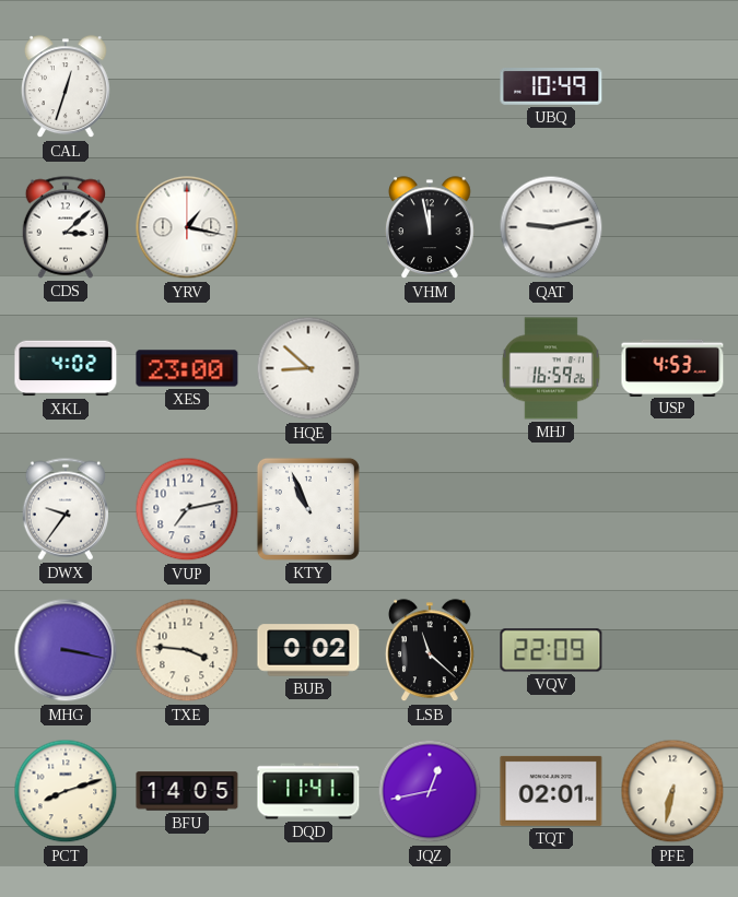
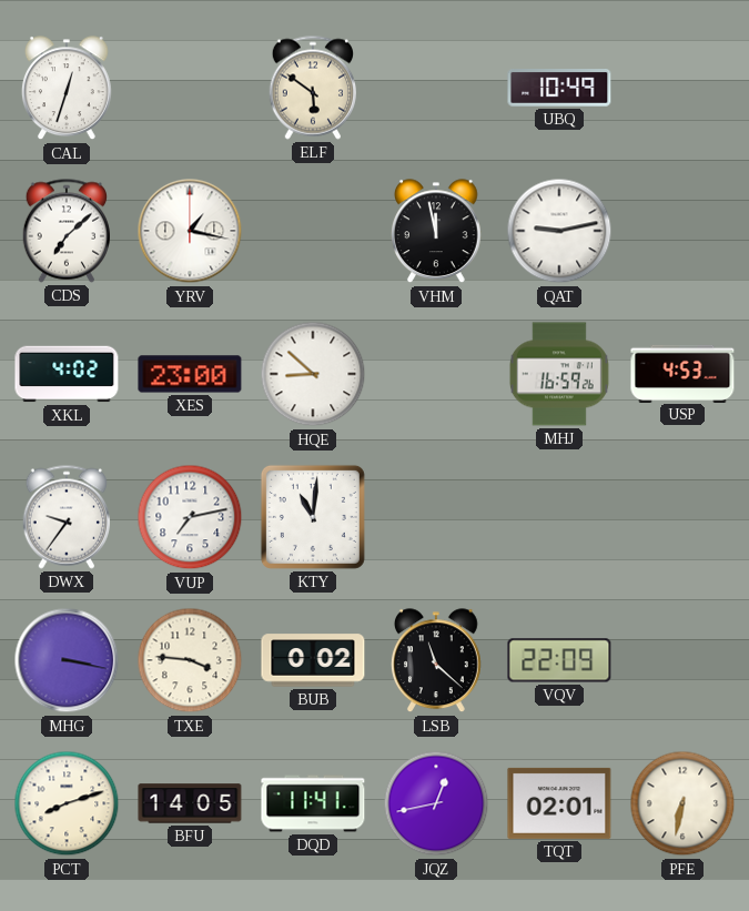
ELF: none -> 5:51 (312, 88)
CDS: 3:08 -> 7:08 (65, 231)
KTY: 10:56 -> 11:01 (313, 517)
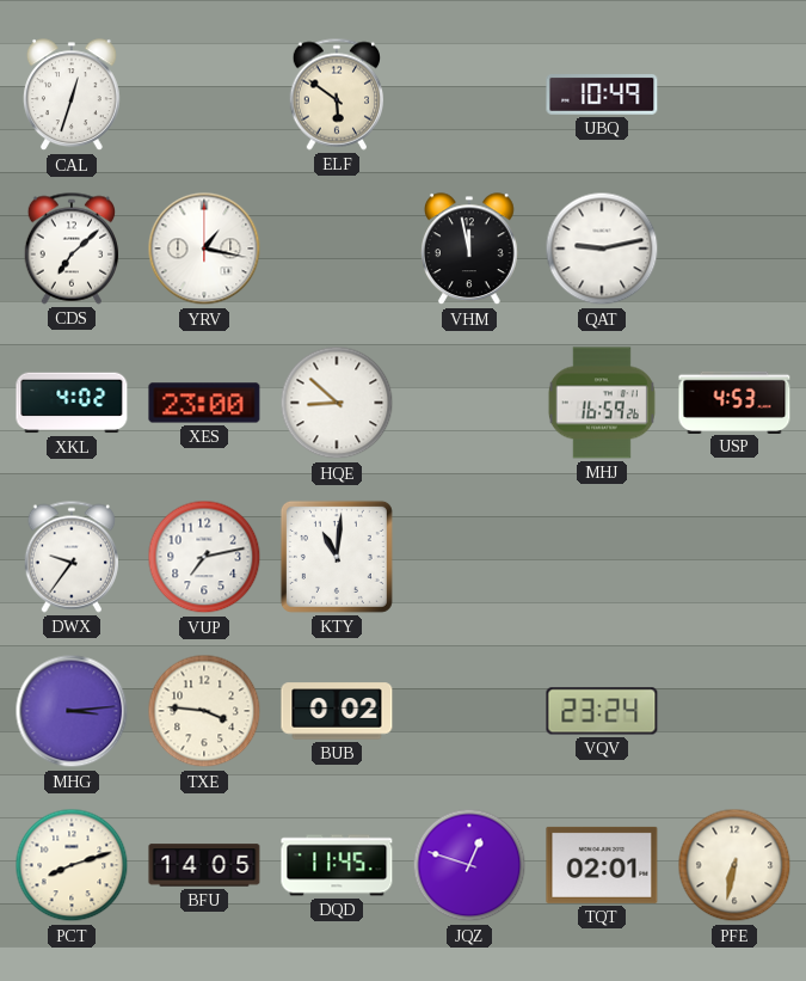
MHG: 3:17 -> 3:14 (72, 711)
LSB: 11:22 -> none (437, 661)
VQV: 22:09 -> 23:24 (602, 711)
DQD: 11:41 -> 11:45 (337, 865)
JQZ: 12:43 -> 12:48 (469, 865)
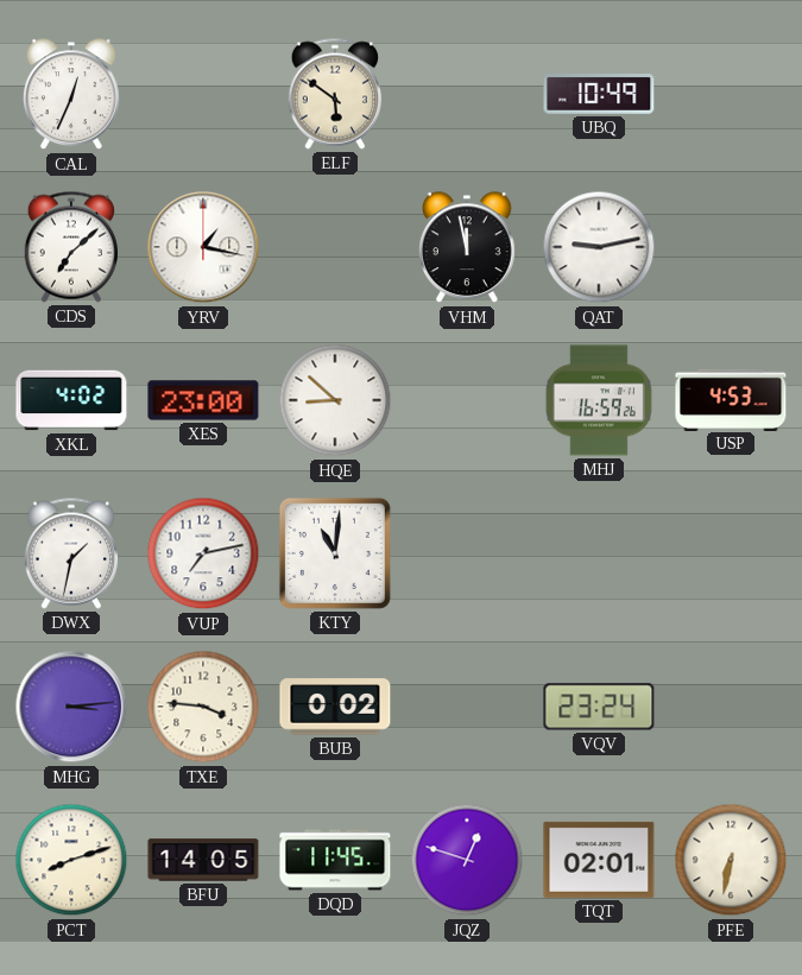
CAL: 12:33 -> 12:34 (72, 95)
DWX: 9:36 -> 1:32 (70, 553)
